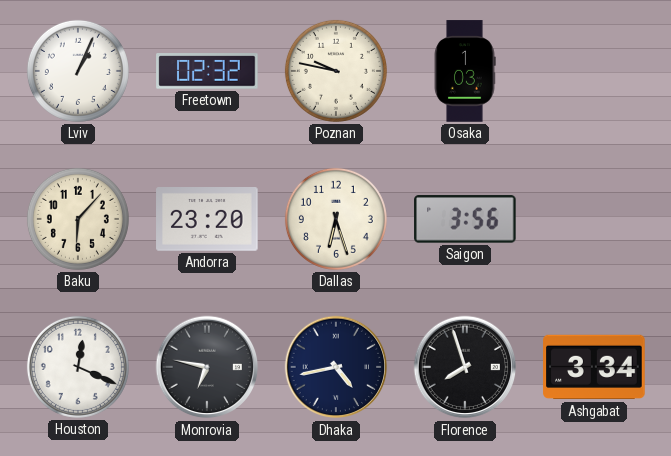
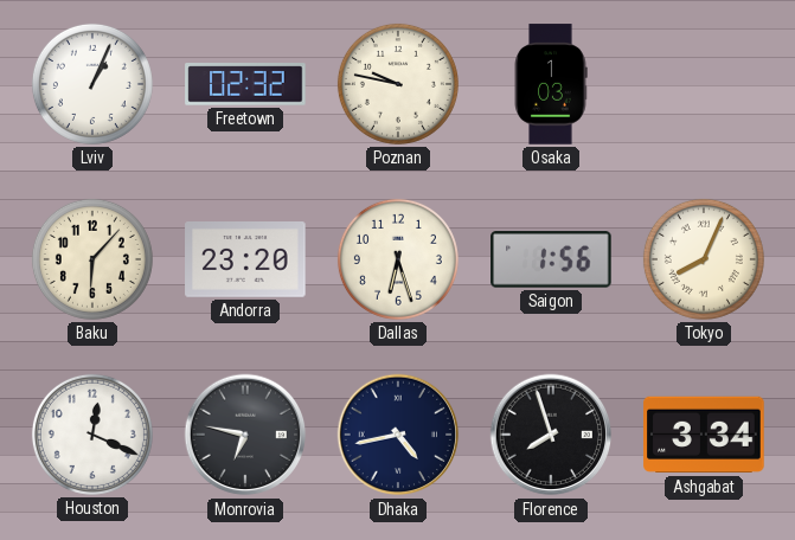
Saigon: 3:56 -> 1:56 (551, 259)
Tokyo: none -> 8:04 (704, 259)
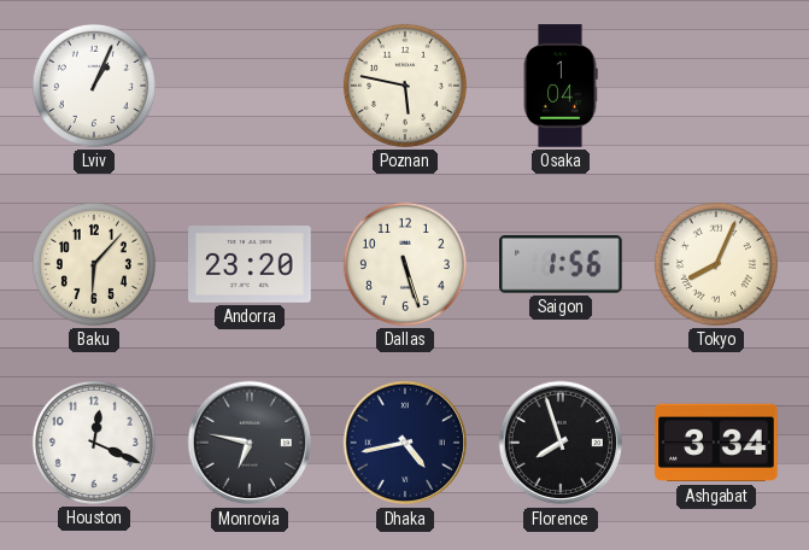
Freetown: 02:32 -> none (245, 84)
Poznan: 9:47 -> 5:47 (405, 86)
Osaka: 1:03 -> 1:04 (561, 86)
Dallas: 6:27 -> 5:27 (405, 264)
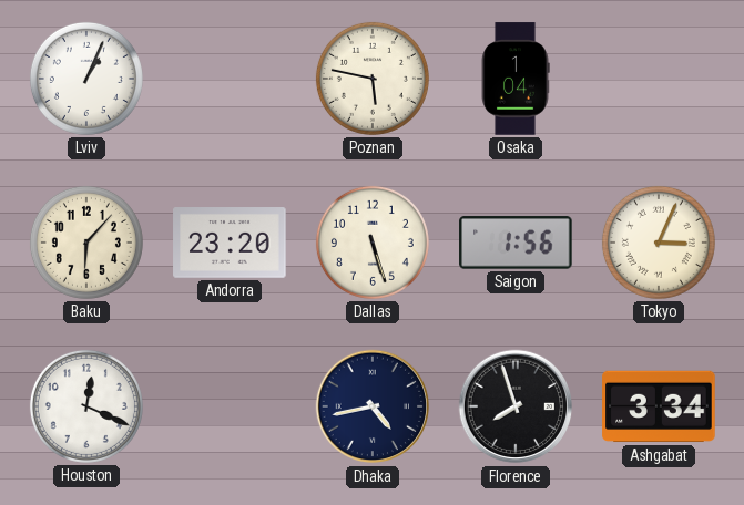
Tokyo: 8:04 -> 3:04 (659, 243)
Monrovia: 6:47 -> none (250, 443)
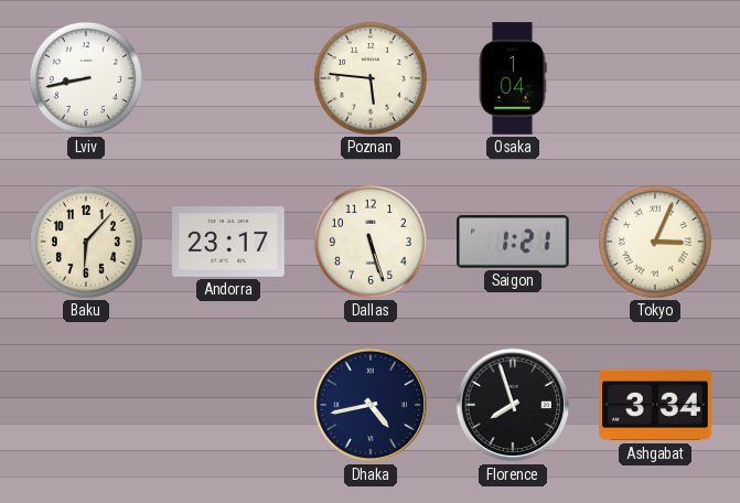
Lviv: 1:04 -> 8:43 (86, 78)
Poznan: 5:47 -> 5:46 (371, 78)
Andorra: 23:20 -> 23:17 (228, 243)
Saigon: 1:56 -> 1:21 (513, 242)
Houston: 12:19 -> none (86, 406)
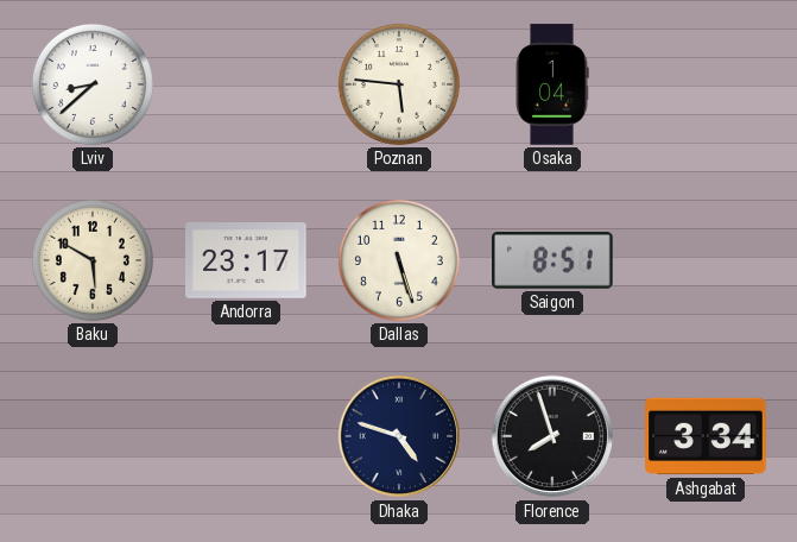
Lviv: 8:43 -> 8:38 (93, 84)
Baku: 6:07 -> 5:50 (93, 260)
Saigon: 1:21 -> 8:51 (552, 260)
Tokyo: 3:04 -> none (655, 242)
Dhaka: 4:43 -> 4:48 (399, 436)
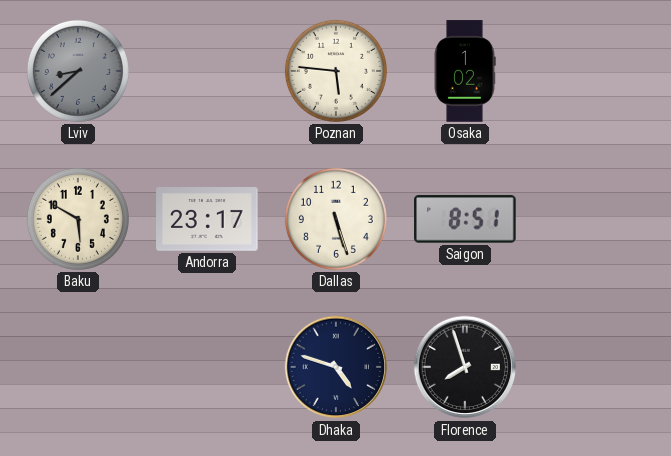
Lviv dial: white -> grey (78, 71)
Osaka: 1:04 -> 1:02 (465, 71)
Ashgabat: 3:34 -> none (706, 436)
